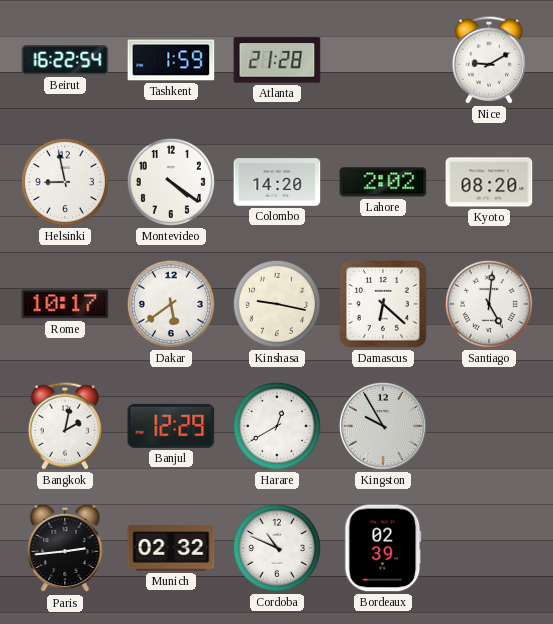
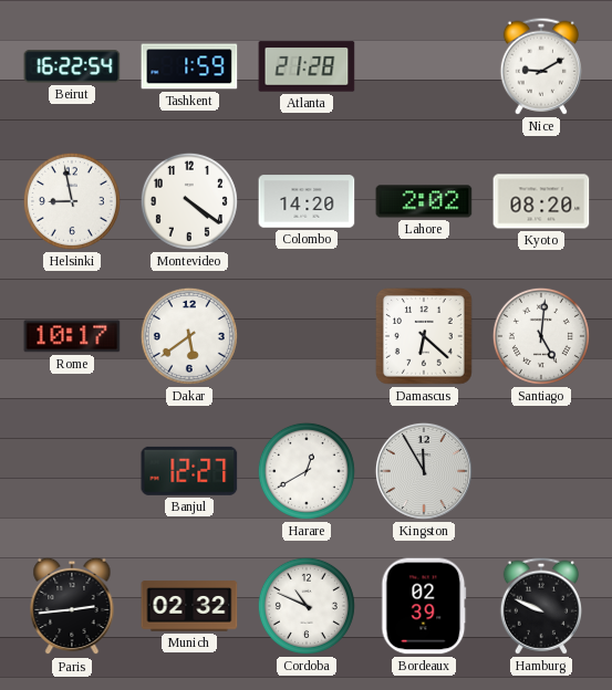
Kinshasa: 9:17 -> none (277, 304)
Bangkok: 2:02 -> none (64, 426)
Banjul: 12:29 -> 12:27 (189, 471)
Kingston: 9:55 -> 11:55 (424, 471)
Hamburg: none -> 9:49 (540, 606)
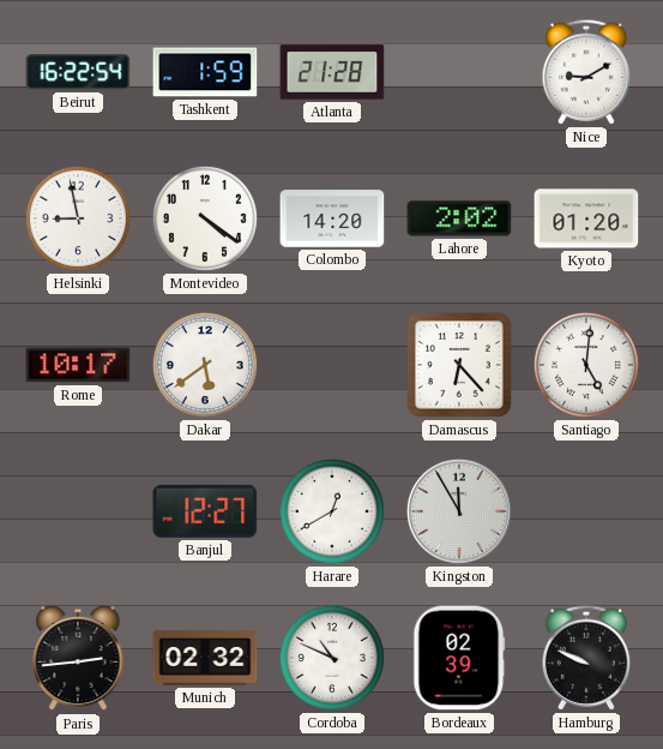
Kyoto: 08:20 -> 01:20 (586, 218)
Damascus: 6:22 -> 6:23 (460, 366)
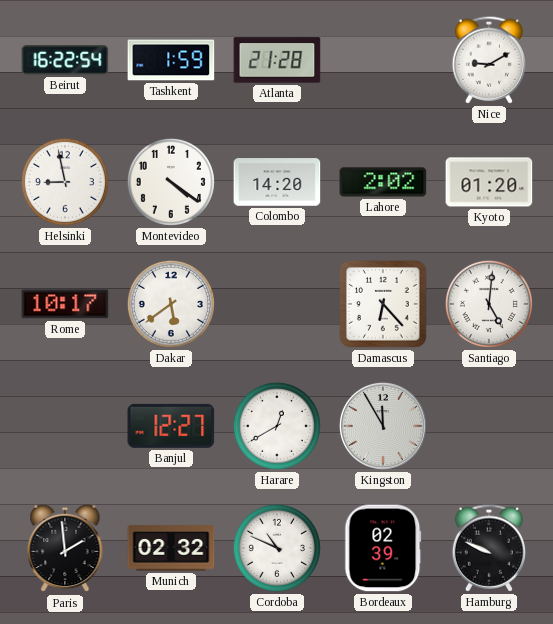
Paris: 2:44 -> 1:59 (65, 548)
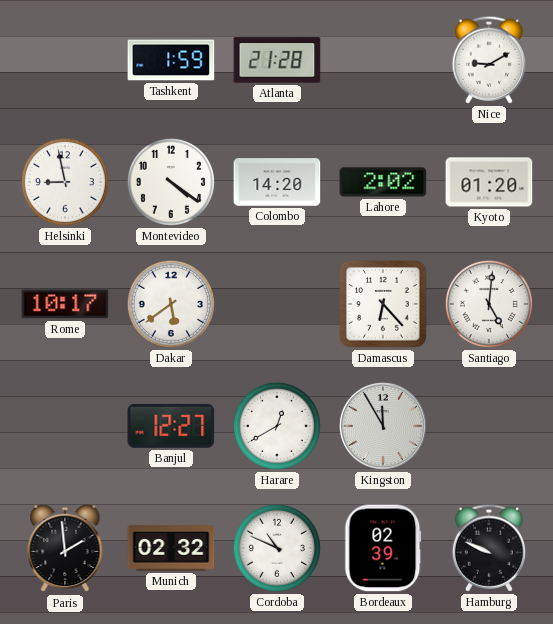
Beirut: 16:22 -> none (65, 60)
